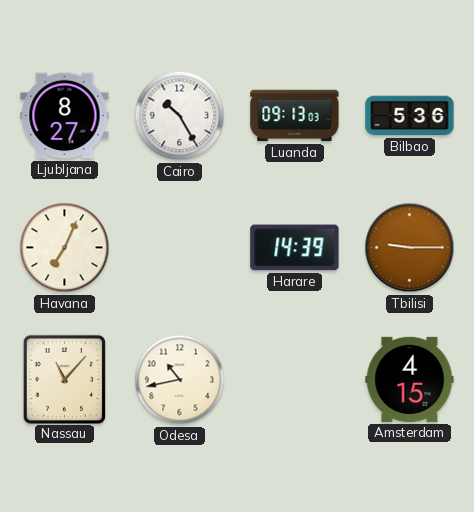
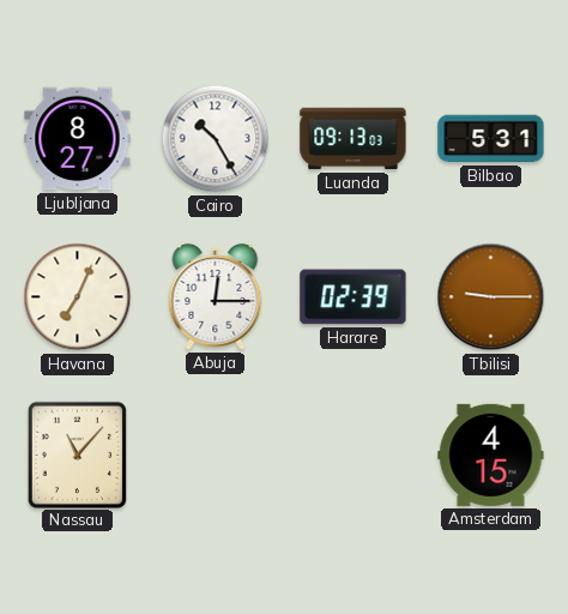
Bilbao: 5:36 -> 5:31 (491, 139)
Abuja: none -> 12:15 (216, 297)
Harare: 14:39 -> 02:39 (354, 297)
Odesa: 10:43 -> none (180, 380)
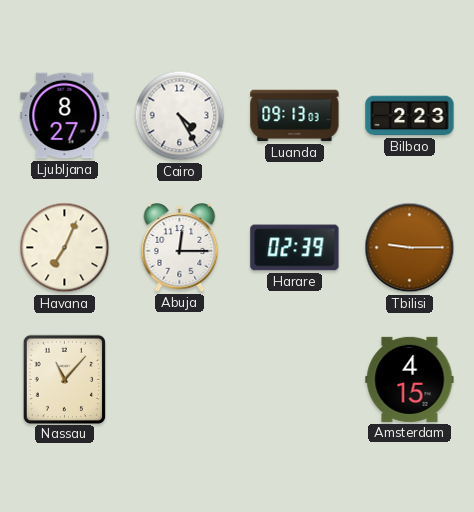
Cairo: 10:25 -> 4:25 (180, 116)
Bilbao: 5:31 -> 2:23 (410, 116)
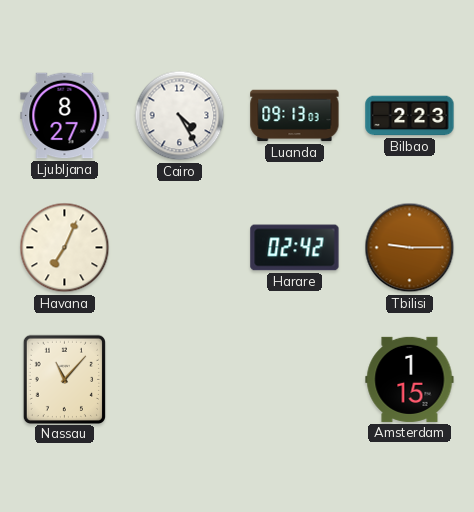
Abuja: 12:15 -> none (180, 248)
Harare: 02:39 -> 02:42 (295, 248)
Amsterdam: 4:15 -> 1:15 (410, 379)
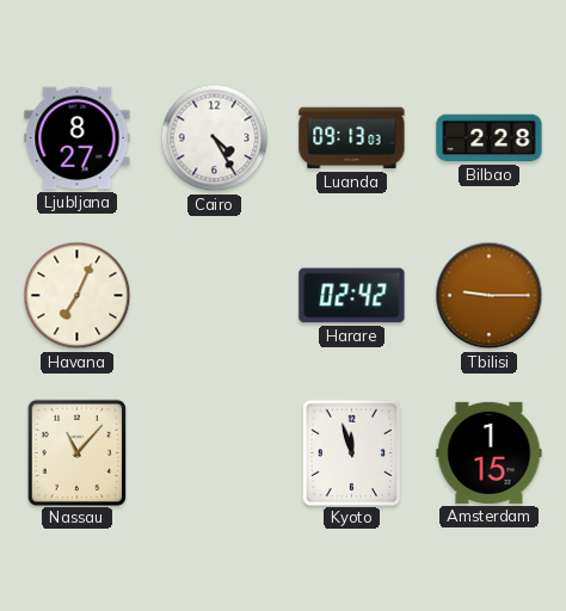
Bilbao: 2:23 -> 2:28 (490, 138)
Kyoto: none -> 11:57 (351, 452)
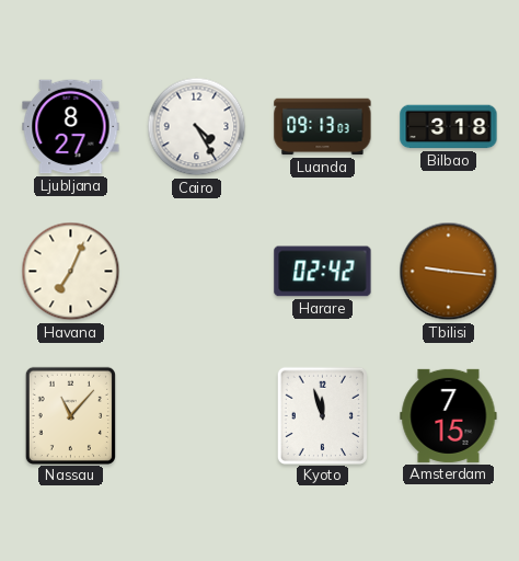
Bilbao: 2:28 -> 3:18 (449, 127)
Tbilisi: 9:15 -> 9:16 (449, 272)
Amsterdam: 1:15 -> 7:15 (449, 415)
